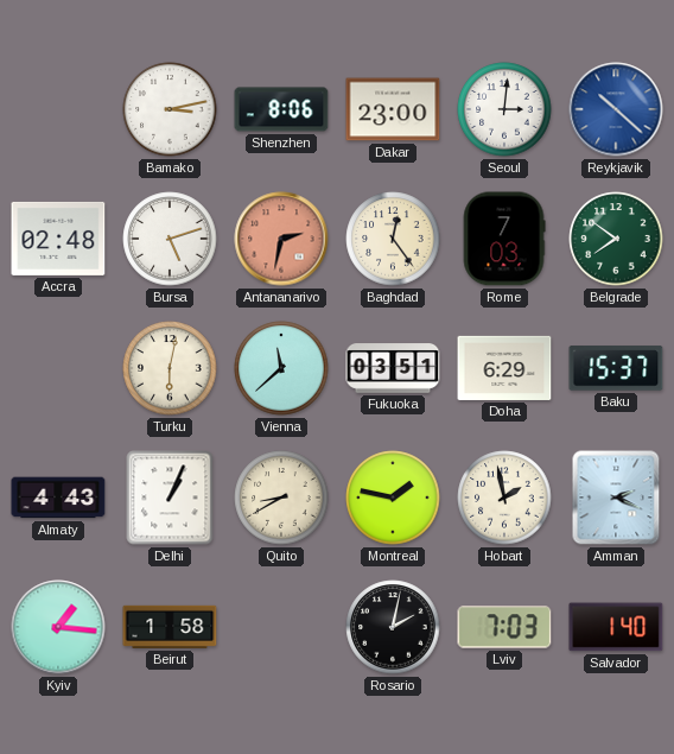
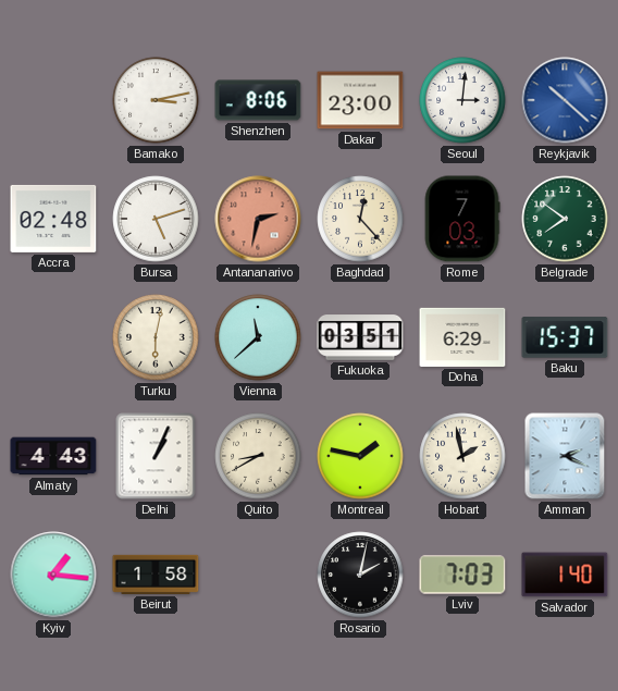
Baghdad: 12:24 -> 12:23 (360, 219)
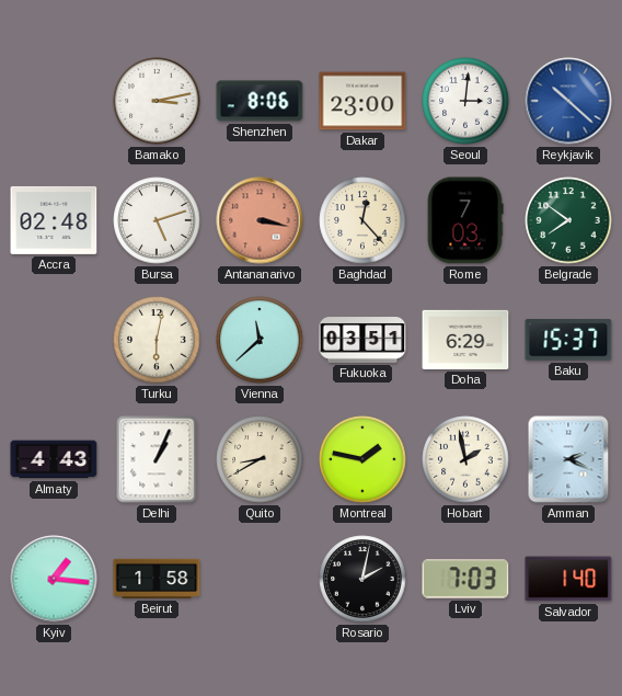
Antananarivo: 2:32 -> 3:17 (260, 220)
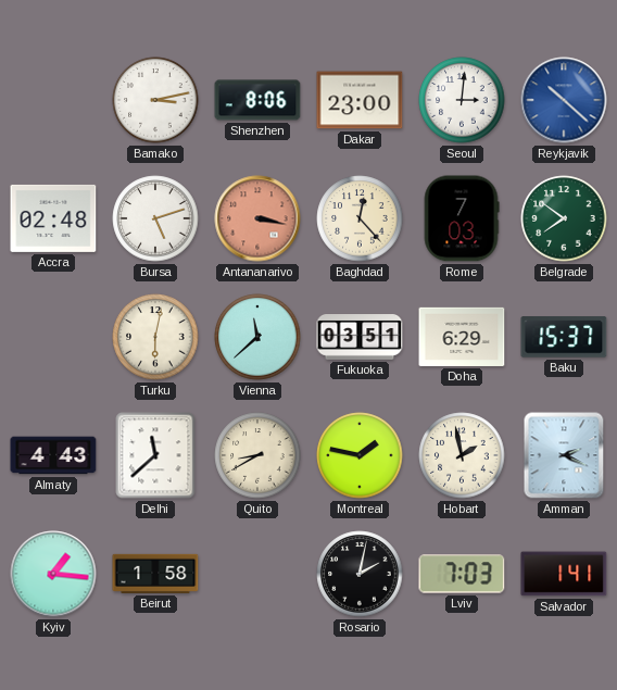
Delhi: 1:04 -> 11:38 (155, 455)
Salvador: 1:40 -> 1:41 (564, 574)
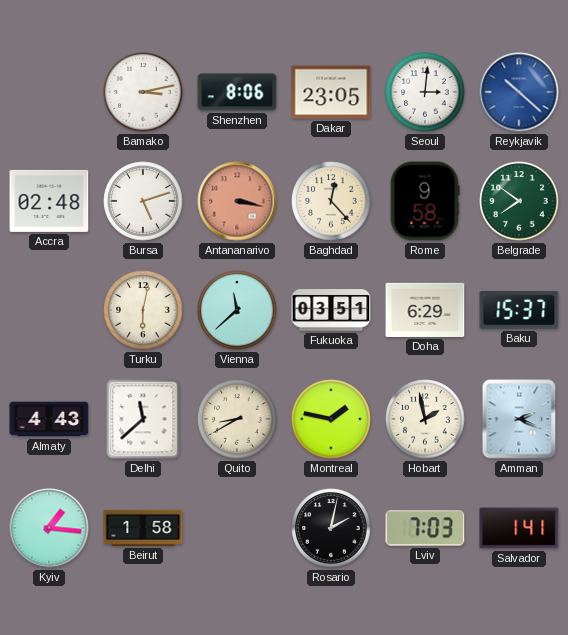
Dakar: 23:00 -> 23:05 (331, 92)
Rome: 7:03 -> 9:58 (425, 201)
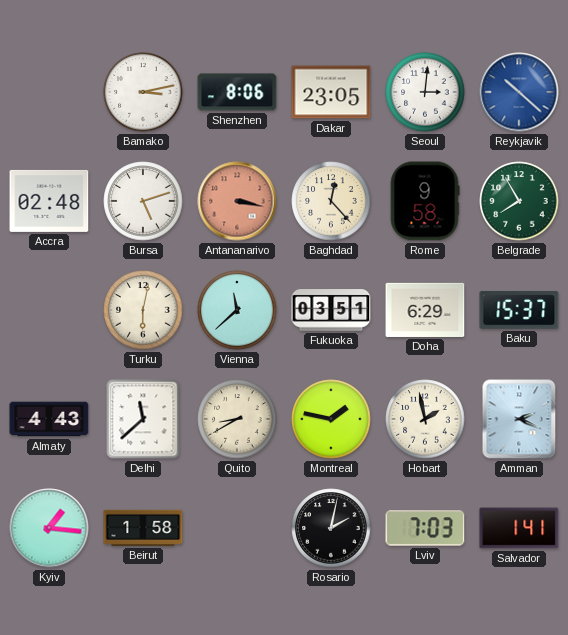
Belgrade: 7:51 -> 7:55 (519, 201)
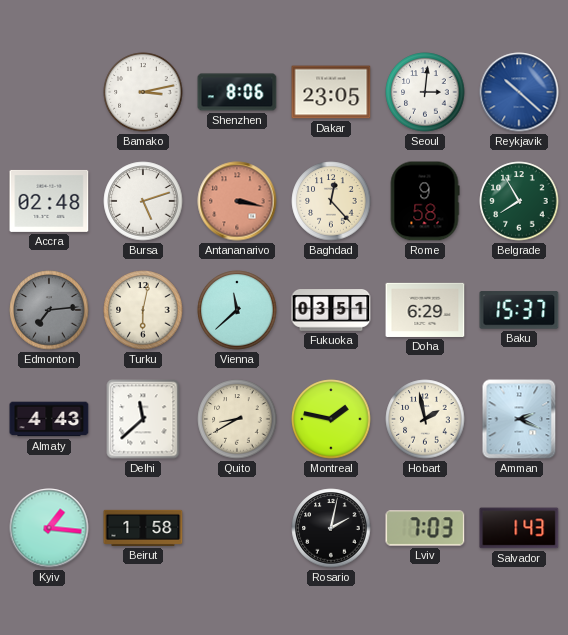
Edmonton: none -> 7:14 (49, 310)
Salvador: 1:41 -> 1:43 (519, 528)
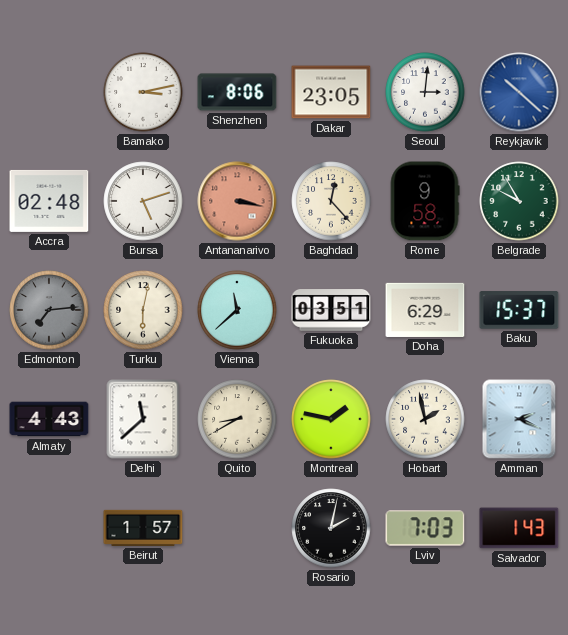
Belgrade: 7:55 -> 9:55 (519, 201)
Kyiv: 1:16 -> none (49, 528)
Beirut: 1:58 -> 1:57 (143, 528)
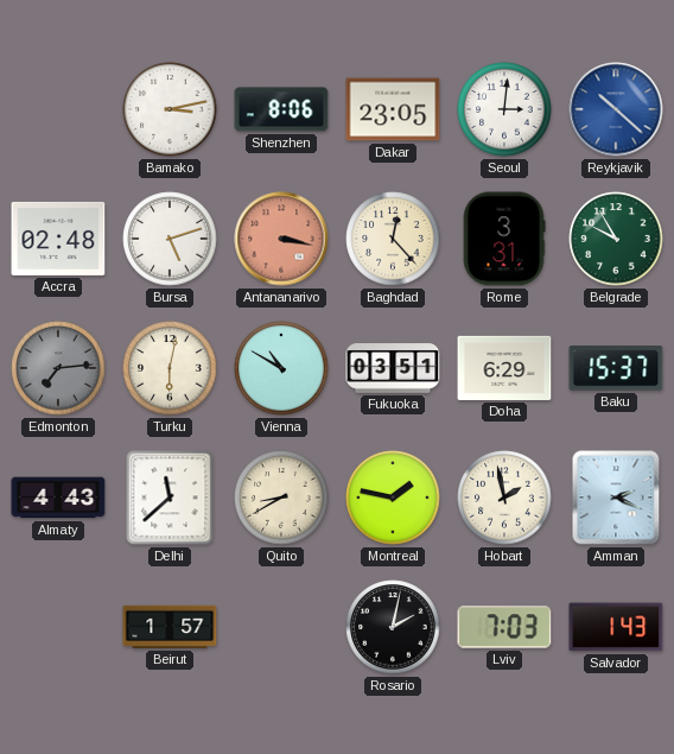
Rome: 9:58 -> 3:31 (504, 239)
Vienna: 11:38 -> 10:50 (281, 368)
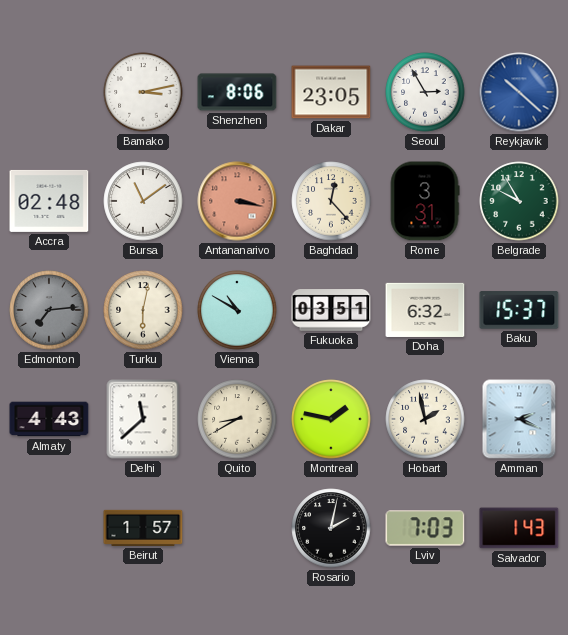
Seoul: 3:01 -> 2:55 (425, 92)
Bursa: 5:12 -> 11:09 (143, 201)
Doha: 6:29 -> 6:32 (425, 310)
